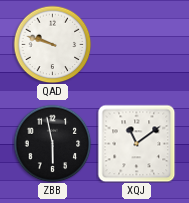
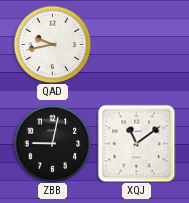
QAD: 9:48 -> 9:43 (52, 44)
ZBB: 5:58 -> 9:02 (52, 143)
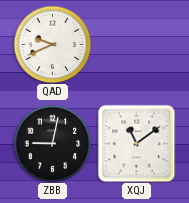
QAD: 9:43 -> 9:41 (52, 44)
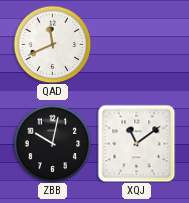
QAD: 9:41 -> 11:41 (52, 44)
ZBB: 9:02 -> 10:02 (52, 143)
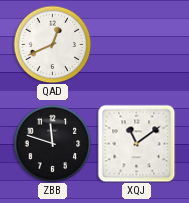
QAD: 11:41 -> 12:41 (52, 44)
ZBB: 10:02 -> 11:48 (52, 143)
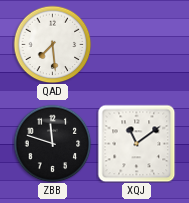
QAD: 12:41 -> 7:29 (52, 44)
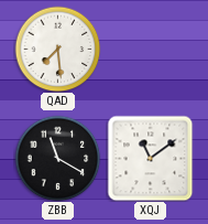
ZBB: 11:48 -> 11:20 (57, 158)
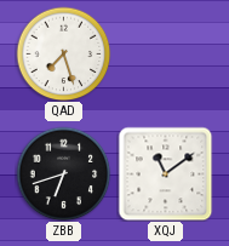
QAD: 7:29 -> 7:27 (63, 53)
ZBB: 11:20 -> 6:42 (63, 173)
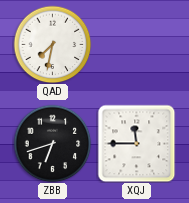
QAD: 7:27 -> 7:32 (52, 44)
XQJ: 11:09 -> 11:45 (136, 143)
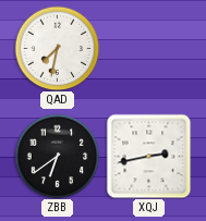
ZBB: 6:42 -> 6:39 (57, 156)
XQJ: 11:45 -> 2:43 (148, 156)
